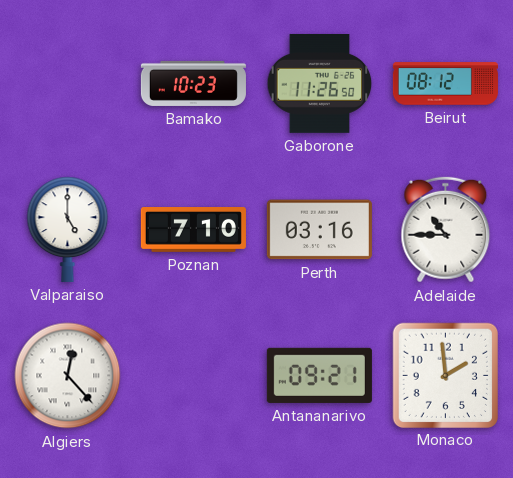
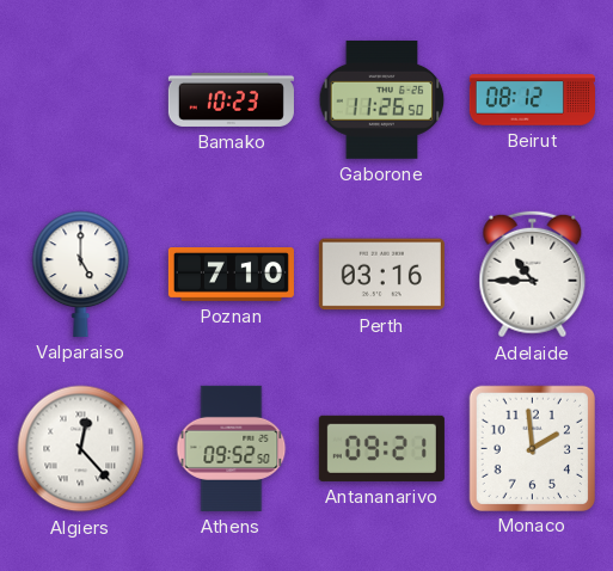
Athens: none -> 09:52 (232, 448)
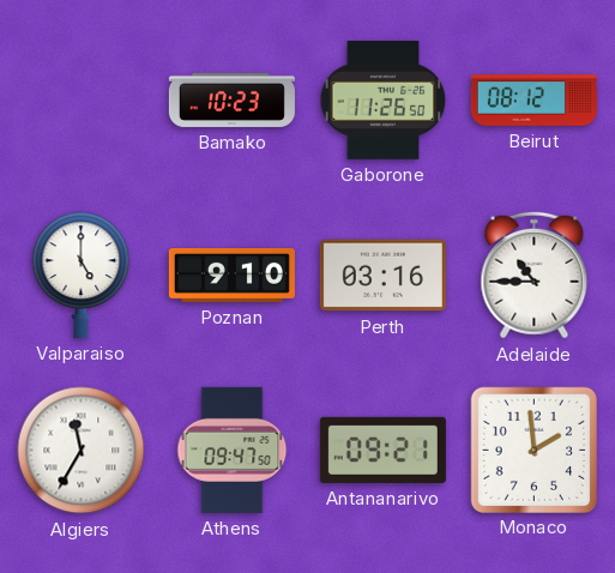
Poznan: 7:10 -> 9:10 (231, 276)
Algiers: 12:23 -> 11:35 (82, 451)
Athens: 09:52 -> 09:47 (233, 450)
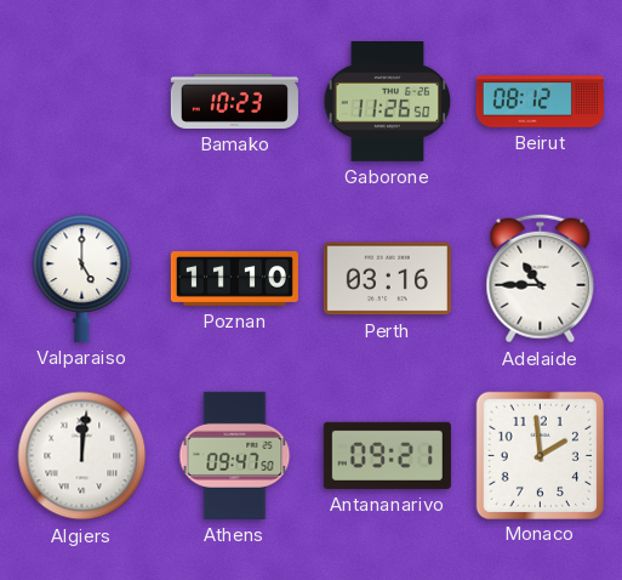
Poznan: 9:10 -> 11:10 (234, 279)
Algiers: 11:35 -> 12:01 (82, 456)
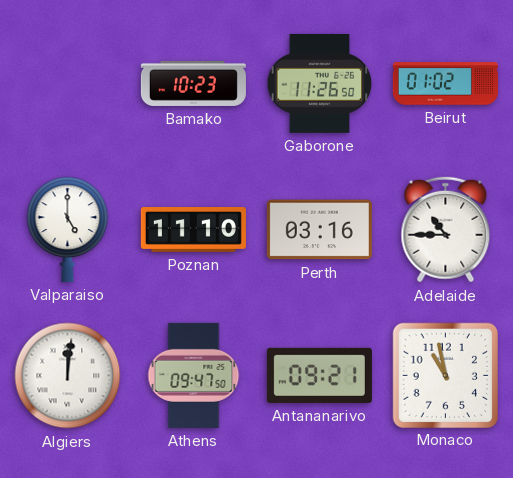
Beirut: 08:12 -> 01:02 (445, 84)
Monaco: 1:59 -> 10:58 (445, 375)
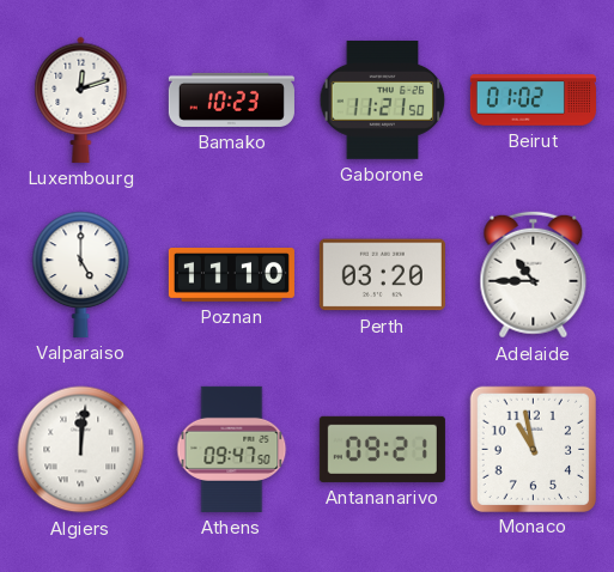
Luxembourg: none -> 12:12 (81, 99)
Gaborone: 11:26 -> 11:21 (383, 99)
Perth: 03:16 -> 03:20 (382, 275)
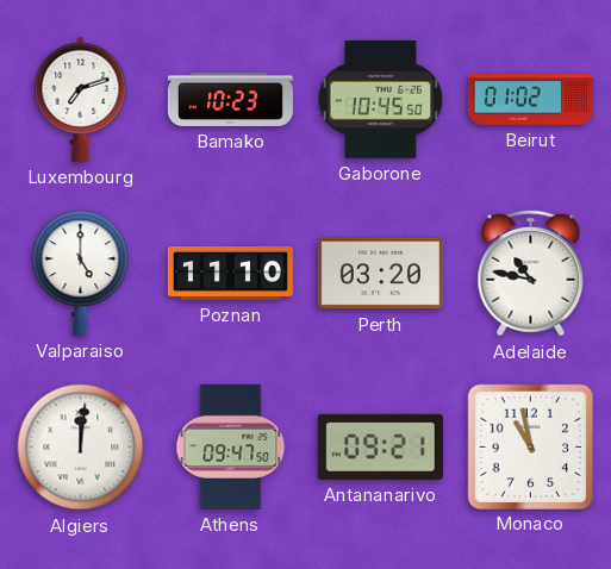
Luxembourg: 12:12 -> 7:12 (81, 99)
Gaborone: 11:21 -> 10:45 (381, 99)
Adelaide: 10:45 -> 10:47 (531, 274)
